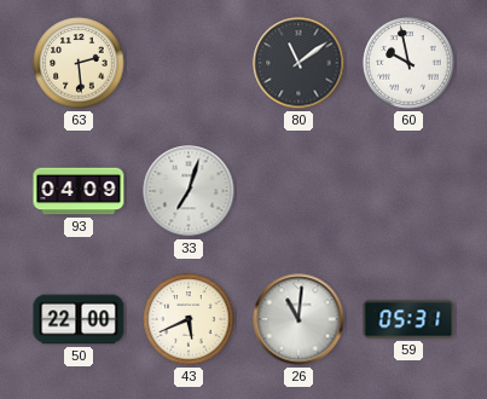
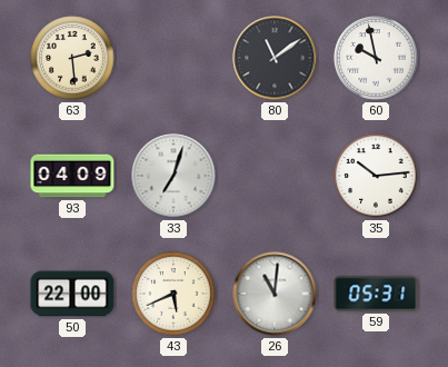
35: none -> 10:14 (376, 176)
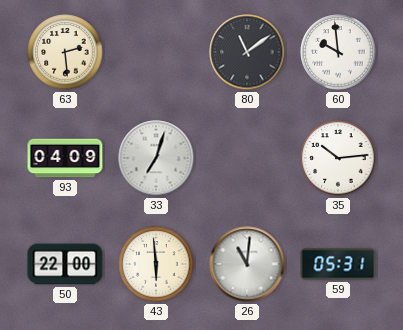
60: 9:58 -> 9:59 (338, 52)
43: 5:41 -> 5:59 (156, 264)
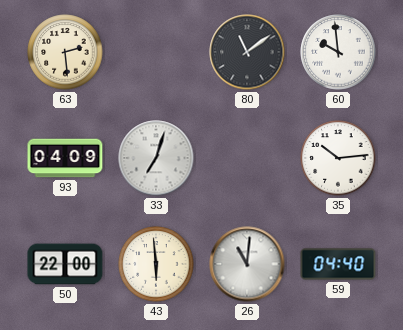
59: 05:31 -> 04:40 (338, 264)
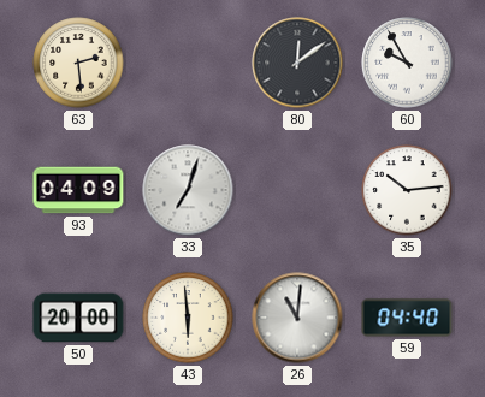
80: 11:09 -> 12:09 (297, 63)
60: 9:59 -> 9:55 (407, 63)
50: 22:00 -> 20:00 (78, 318)
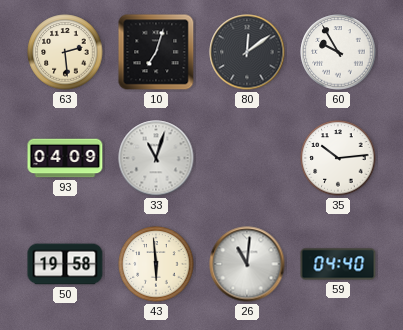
10: none -> 7:03 (156, 52)
33: 7:03 -> 11:03 (156, 158)
50: 20:00 -> 19:58 (65, 264)
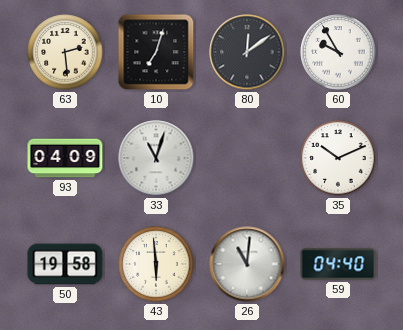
35: 10:14 -> 10:11 (338, 158)
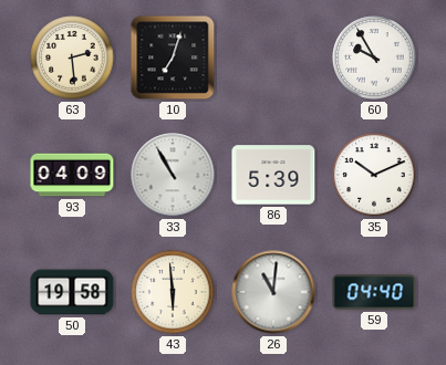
80: 12:09 -> none (247, 52)
33: 11:03 -> 10:55 (173, 175)
86: none -> 5:39 (273, 175)
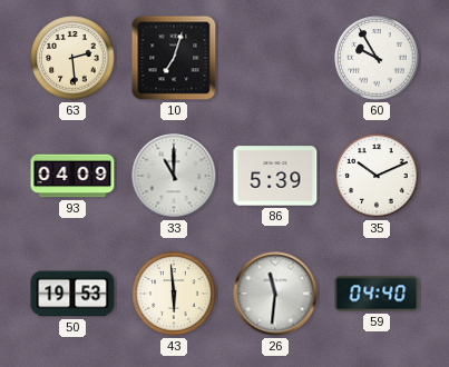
33: 10:55 -> 11:00 (174, 176)
50: 19:58 -> 19:53 (72, 294)
26: 11:01 -> 11:31 (275, 294)
